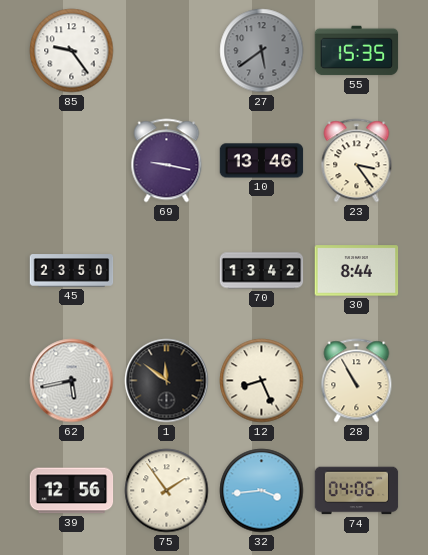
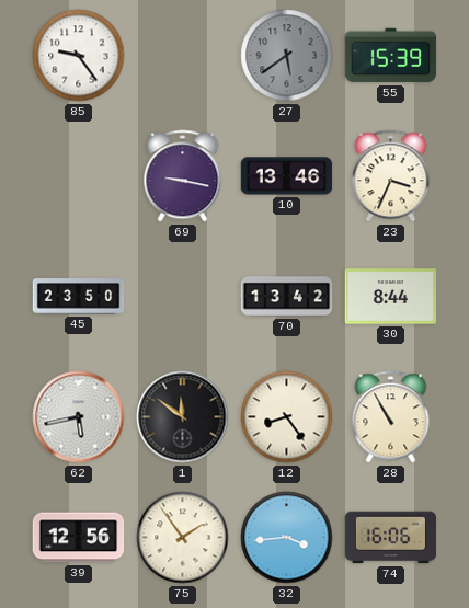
55: 15:35 -> 15:39 (391, 56)
23: 3:24 -> 3:34 (391, 176)
12: 8:26 -> 8:24 (287, 417)
74: 04:06 -> 16:06 (391, 538)
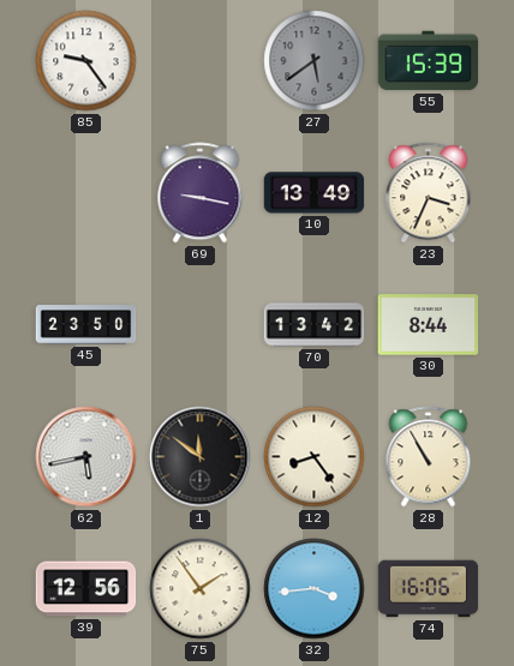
10: 13:46 -> 13:49 (315, 193)
